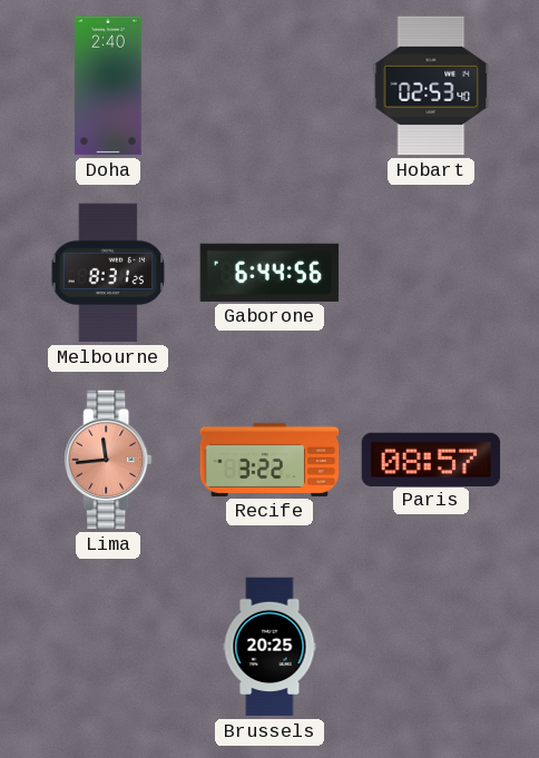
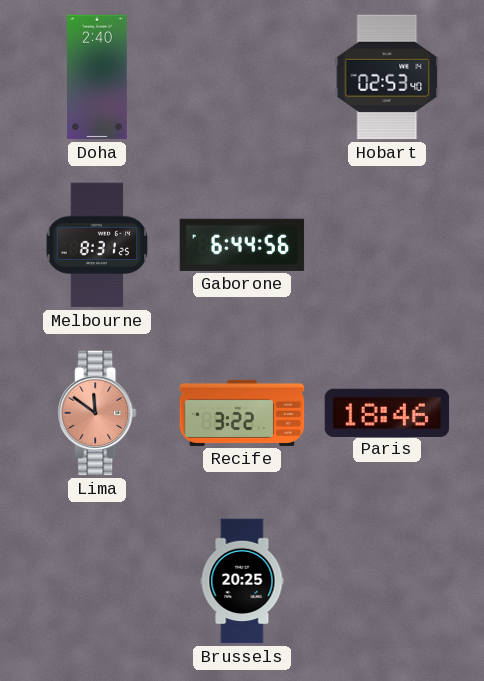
Lima: 11:44 -> 11:51 (97, 413)
Paris: 08:57 -> 18:46 (387, 412)
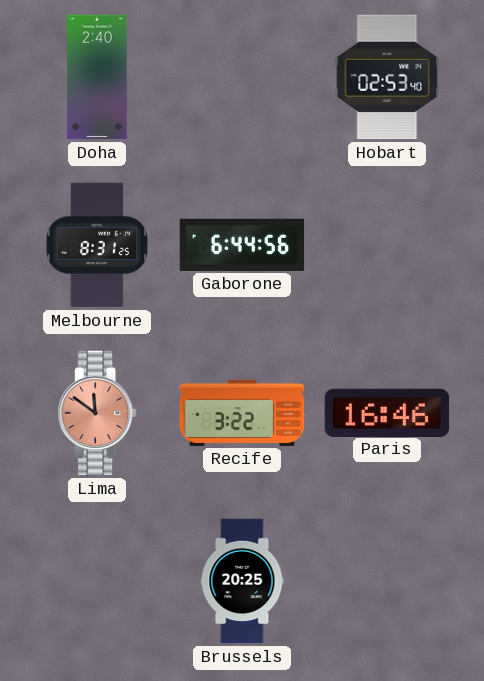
Paris: 18:46 -> 16:46 (387, 412)
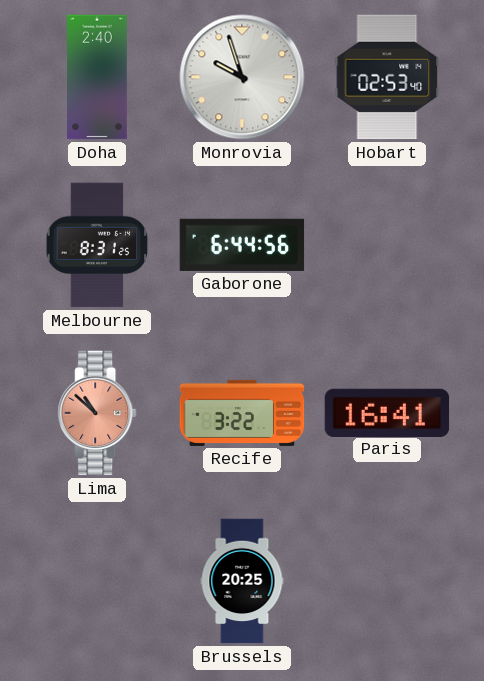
Monrovia: none -> 9:57 (242, 77)
Lima: 11:51 -> 10:52 (97, 413)
Paris: 16:46 -> 16:41 (387, 412)
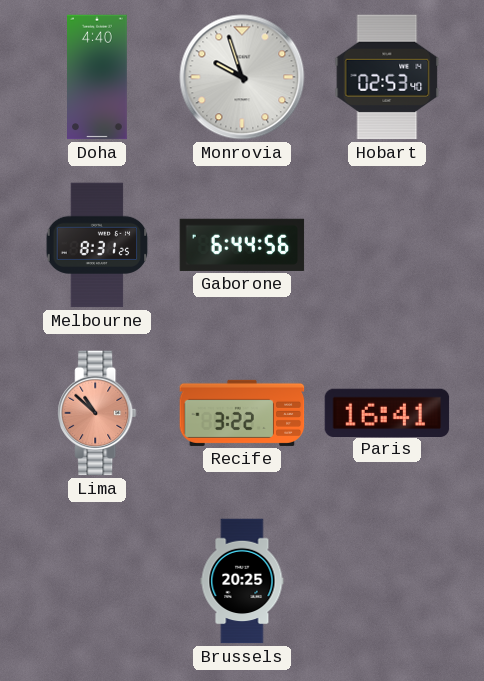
Doha: 2:40 -> 4:40 (98, 77)
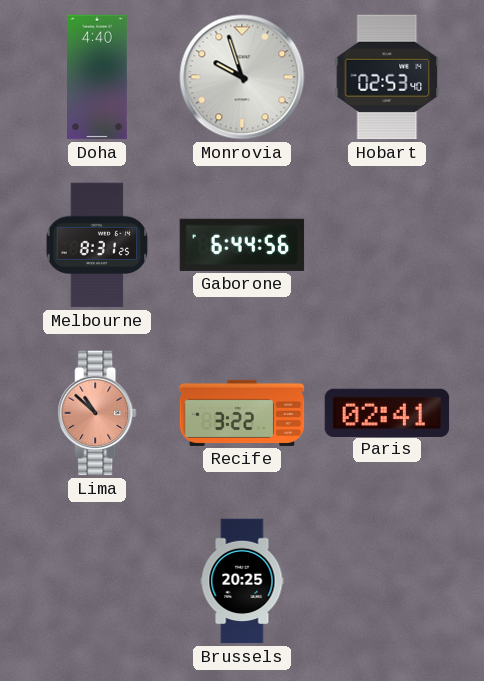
Paris: 16:41 -> 02:41 (387, 412)
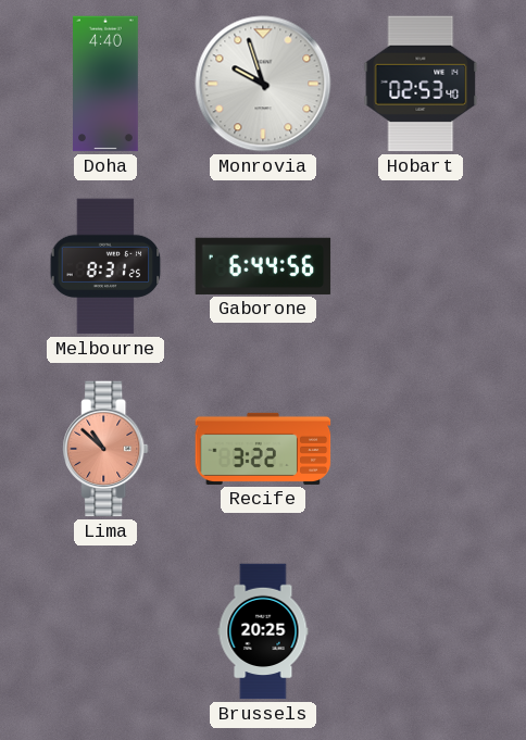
Paris: 02:41 -> none (387, 412)
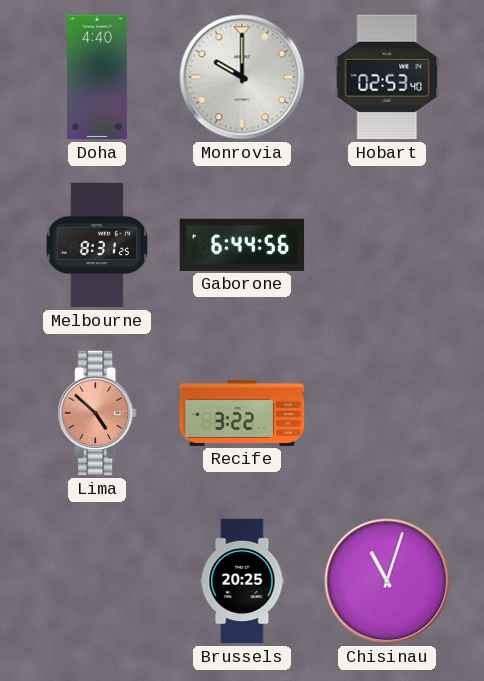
Monrovia: 9:57 -> 10:00 (242, 77)
Lima: 10:52 -> 4:52 (97, 413)
Chisinau: none -> 11:03 (387, 581)
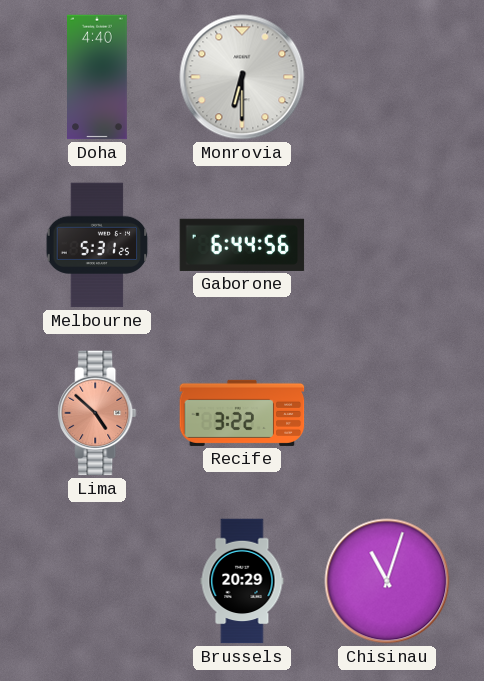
Monrovia: 10:00 -> 6:30 (242, 77)
Hobart: 02:53 -> none (387, 77)
Melbourne: 8:31 -> 5:31 (97, 245)
Brussels: 20:25 -> 20:29 (242, 581)
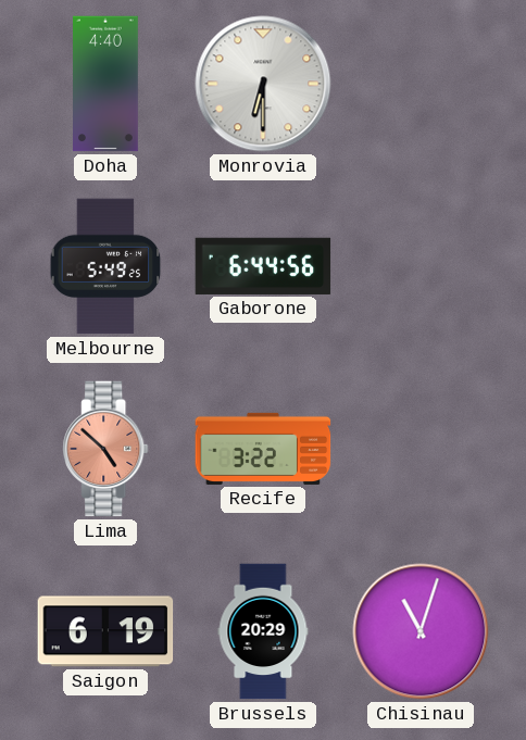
Melbourne: 5:31 -> 5:49 (105, 266)
Saigon: none -> 6:19 (105, 631)
